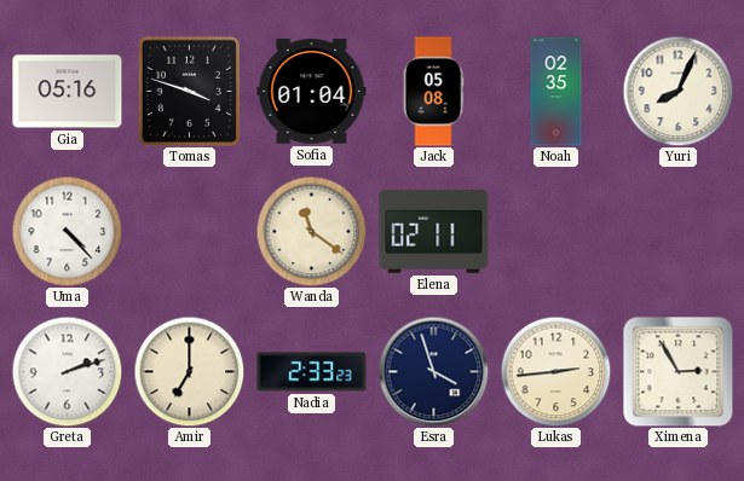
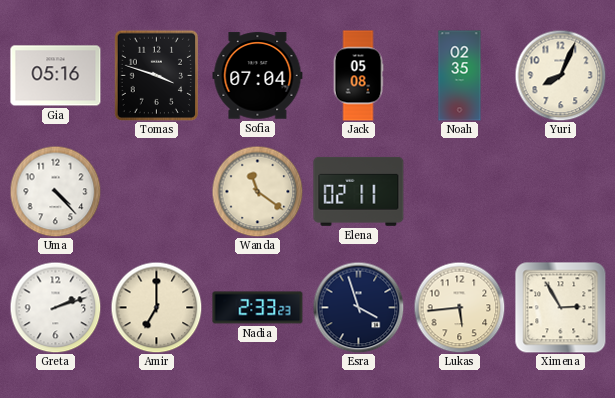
Sofia: 01:04 -> 07:04 (258, 76)
Lukas: 2:44 -> 5:44 (459, 307)
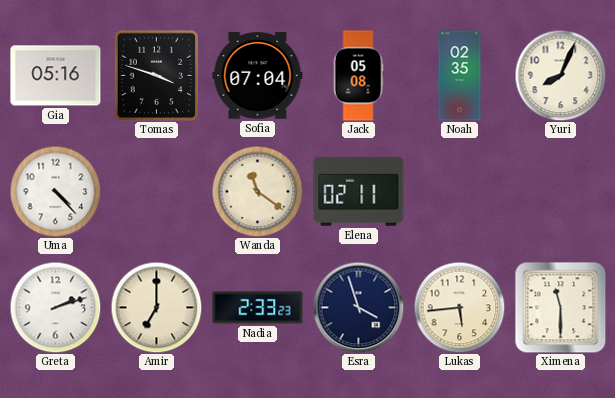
Ximena: 2:55 -> 11:30 (561, 308)
